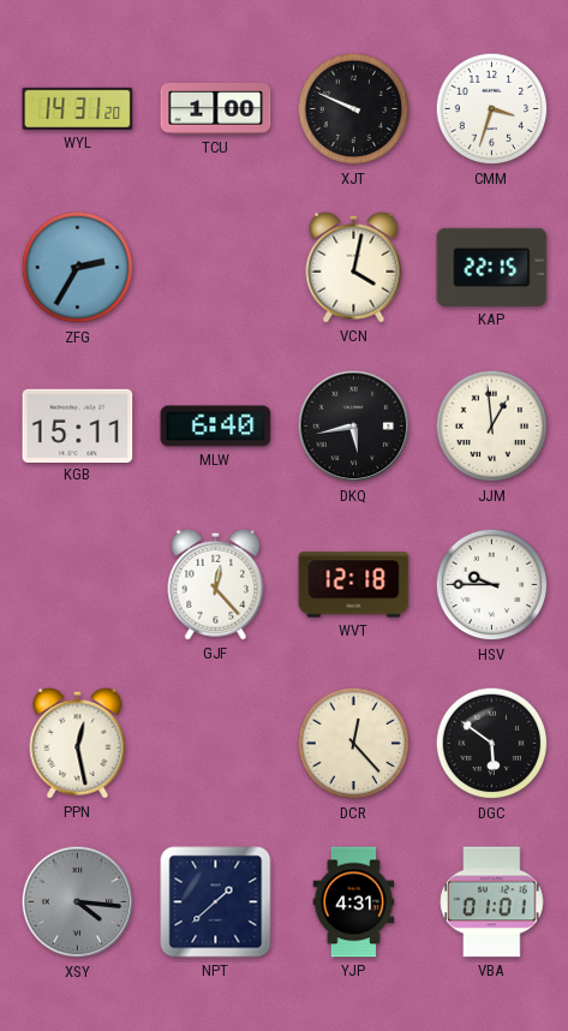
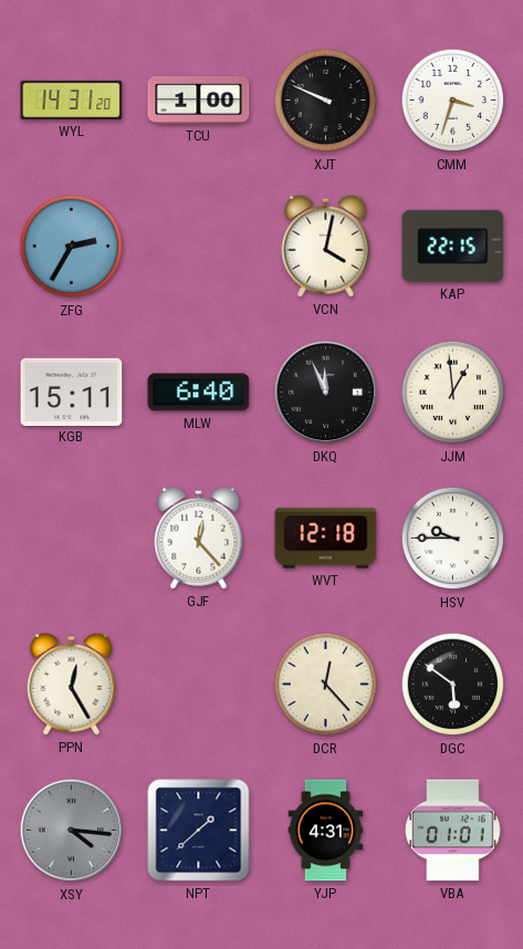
DKQ: 5:43 -> 11:56 (326, 393)
PPN: 12:28 -> 12:25 (72, 684)
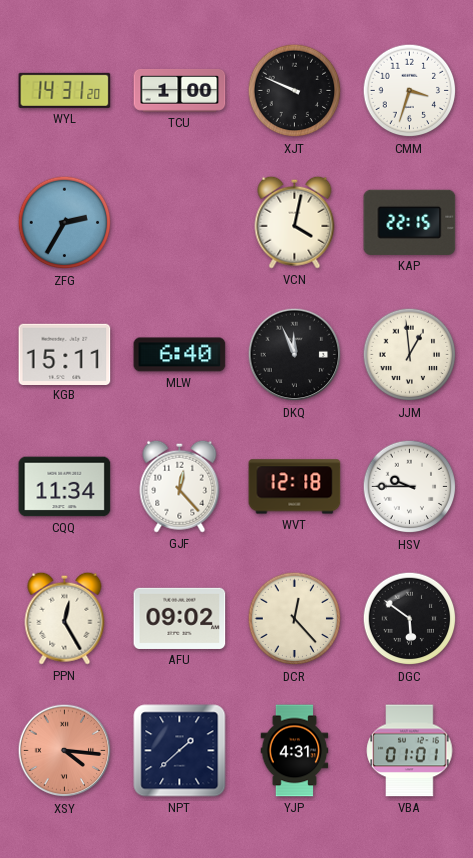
CQQ: none -> 11:34 (65, 487)
AFU: none -> 09:02 (180, 618)
XSY dial: grey -> salmon (65, 751)
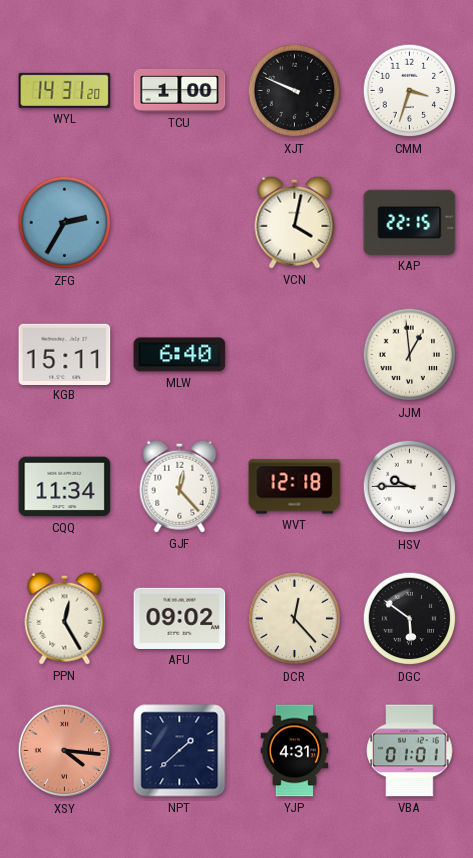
DKQ: 11:56 -> none (295, 355)
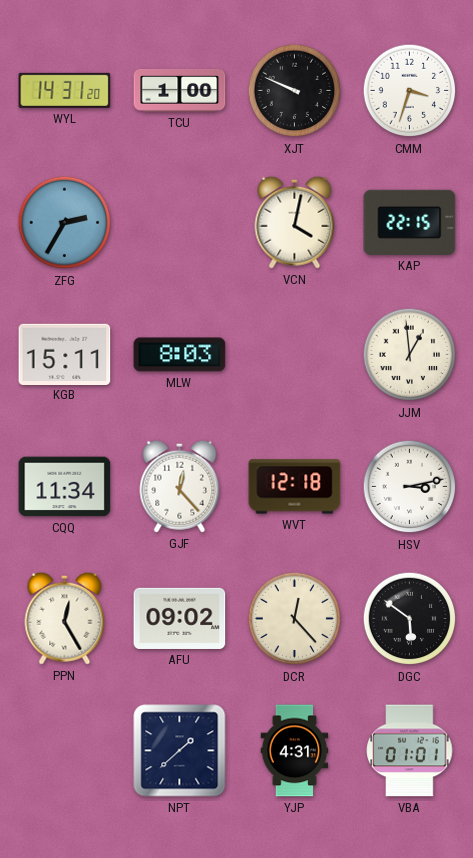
MLW: 6:40 -> 8:03 (180, 355)
HSV: 9:45 -> 3:13 (410, 487)
XSY: 4:16 -> none (65, 751)
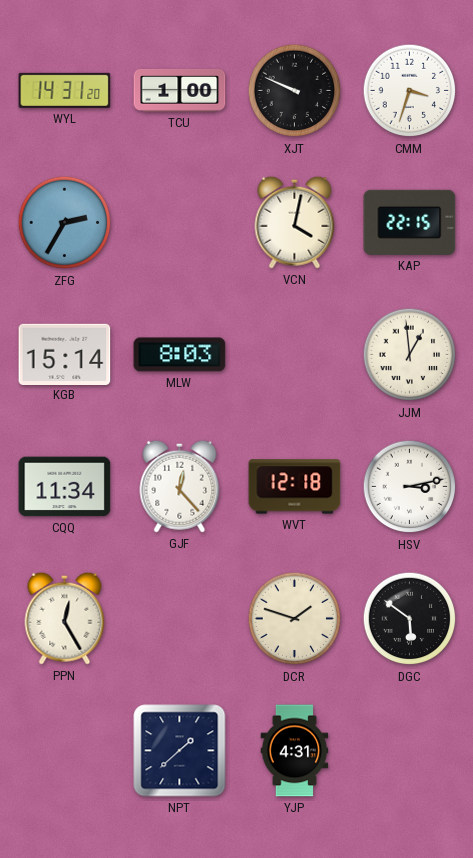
KGB: 15:11 -> 15:14 (65, 354)
AFU: 09:02 -> none (180, 618)
DCR: 12:23 -> 1:48 (295, 619)
VBA: 01:01 -> none (410, 751)
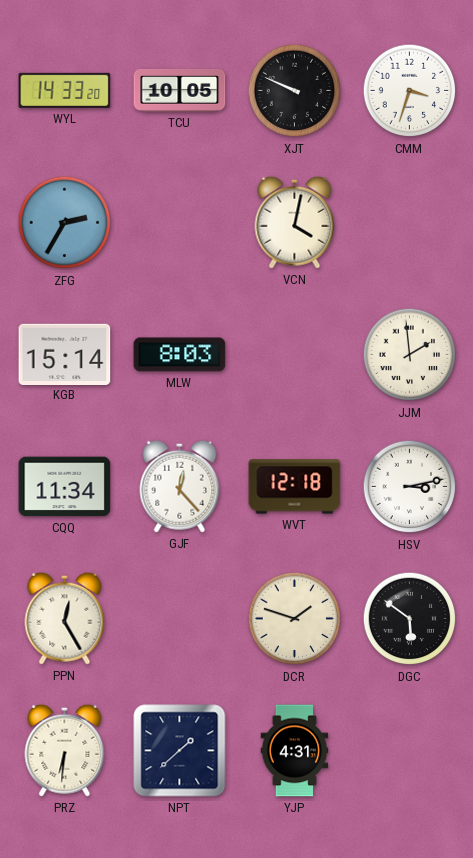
WYL: 14:31 -> 14:33 (65, 90)
TCU: 1:00 -> 10:05 (180, 90)
KAP: 22:15 -> none (410, 222)
JJM: 12:59 -> 1:59 (410, 355)
PRZ: none -> 6:31 (65, 750)
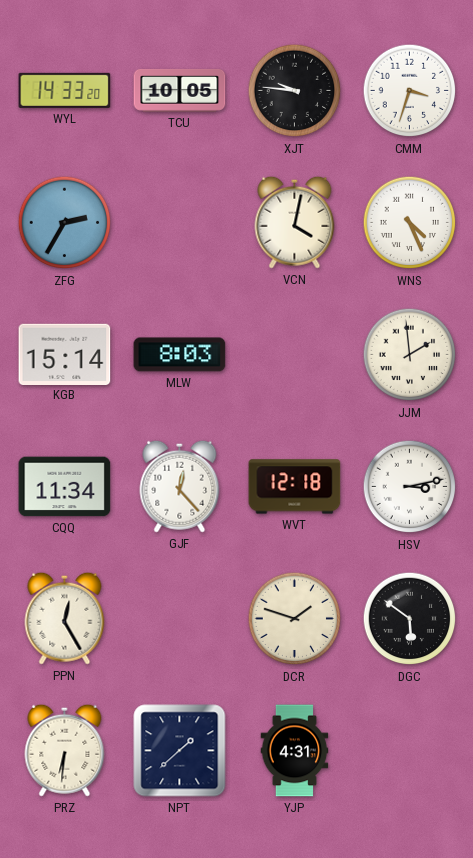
XJT: 9:49 -> 9:46 (295, 91)
WNS: none -> 4:26 (410, 223)
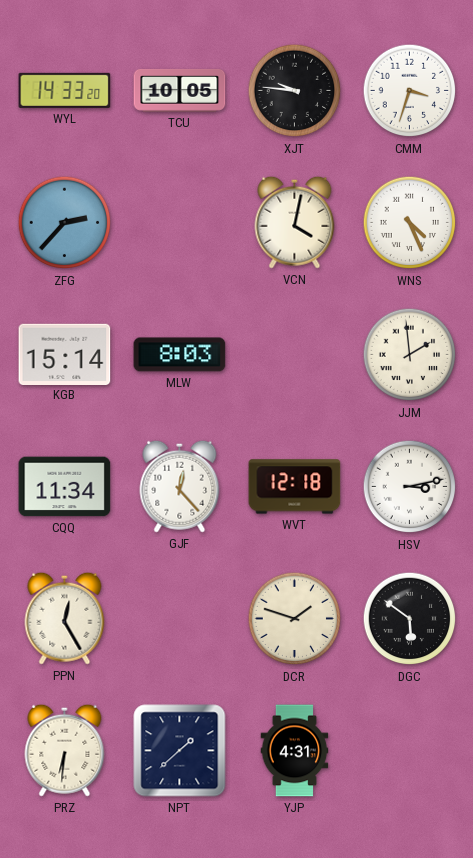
ZFG: 2:35 -> 2:37 (65, 223)
